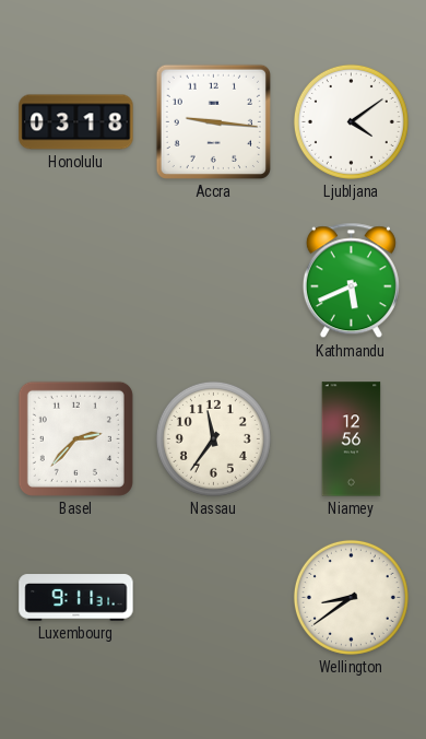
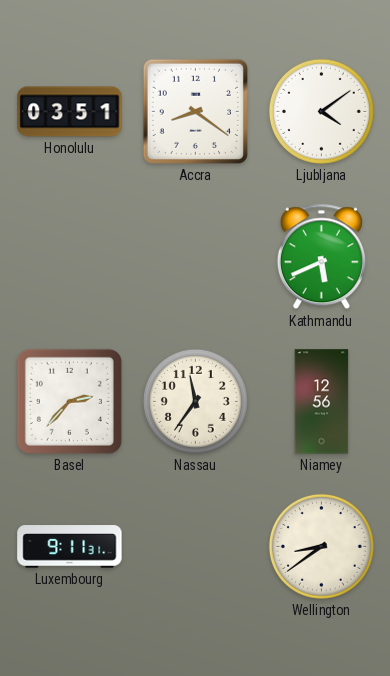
Honolulu: 03:18 -> 03:51 (70, 112)
Accra: 9:16 -> 8:21 (195, 111)
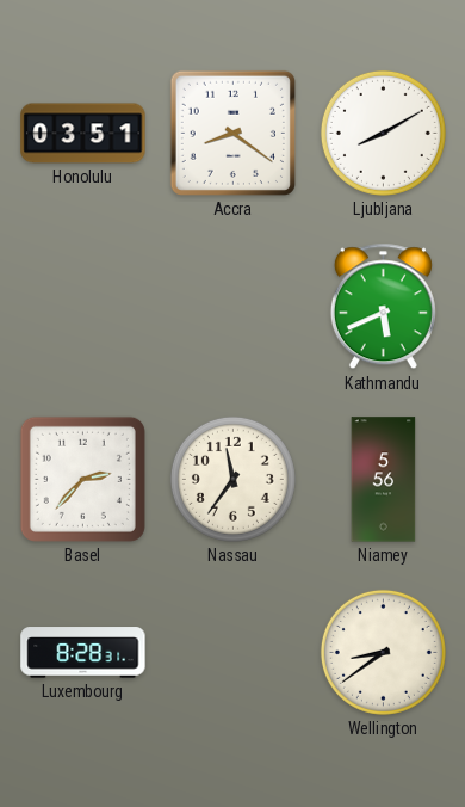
Ljubljana: 4:09 -> 8:10 (383, 133)
Niamey: 12:56 -> 5:56 (384, 480)
Luxembourg: 9:11 -> 8:28 (83, 653)
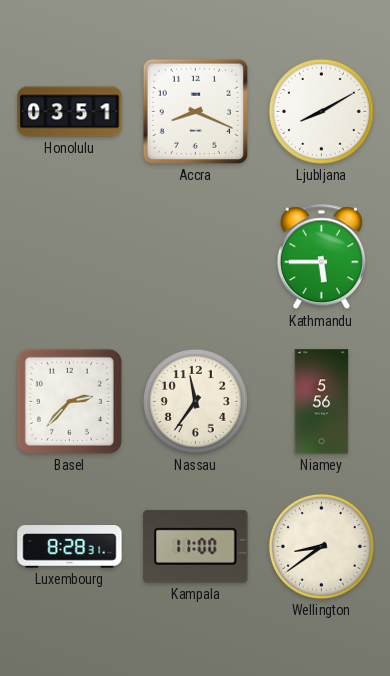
Accra: 8:21 -> 8:19 (195, 111)
Kathmandu: 5:41 -> 5:45 (321, 257)
Kampala: none -> 11:00 (196, 546)
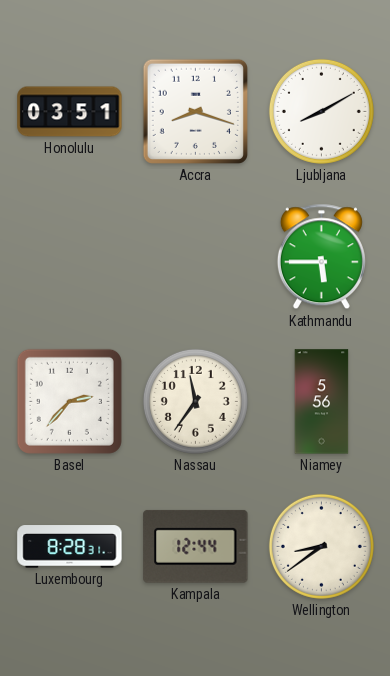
Accra: 8:19 -> 8:18 (195, 111)
Kampala: 11:00 -> 12:44 (196, 546)
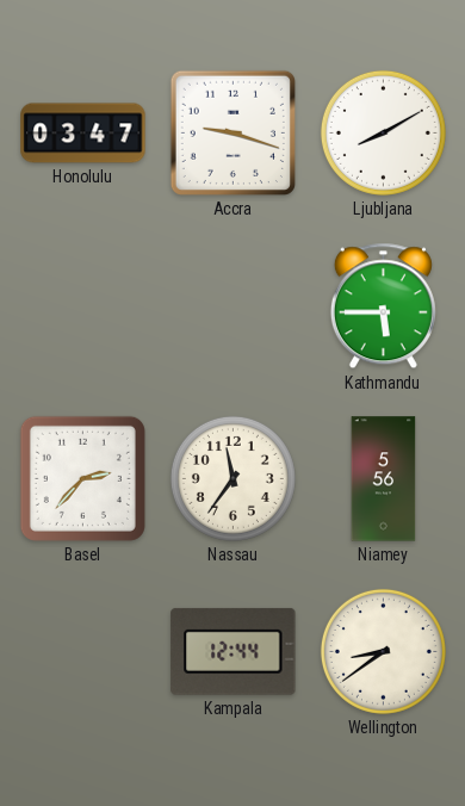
Honolulu: 03:51 -> 03:47 (83, 134)
Accra: 8:18 -> 9:18 (232, 132)
Luxembourg: 8:28 -> none (70, 547)
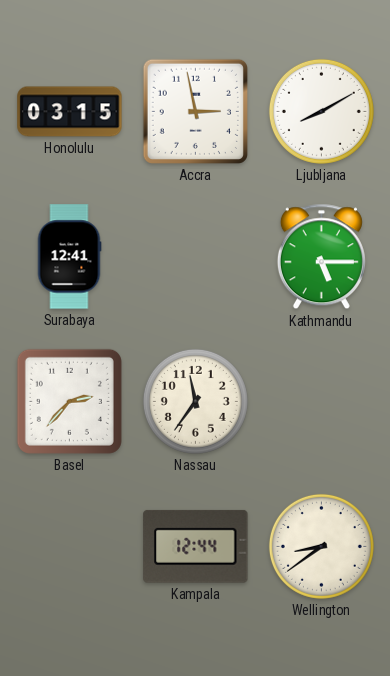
Honolulu: 03:47 -> 03:15 (70, 112)
Accra: 9:18 -> 2:58 (195, 111)
Surabaya: none -> 12:41 (69, 257)
Kathmandu: 5:45 -> 5:15 (321, 257)
Niamey: 5:56 -> none (384, 479)
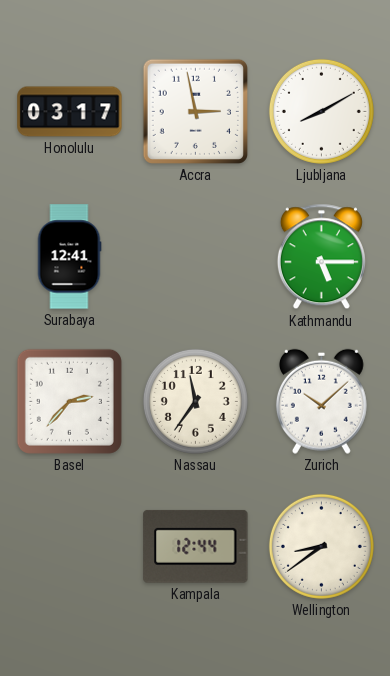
Honolulu: 03:15 -> 03:17 (70, 112)
Zurich: none -> 10:08 (321, 401)
